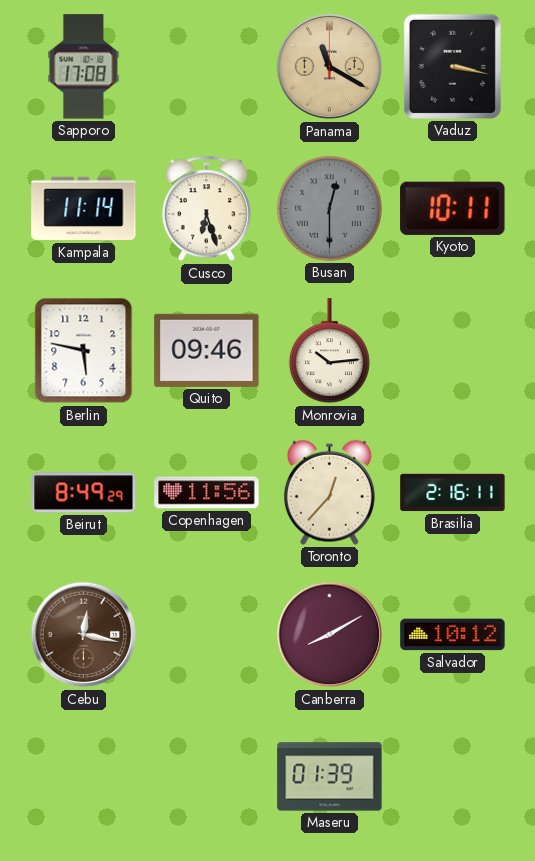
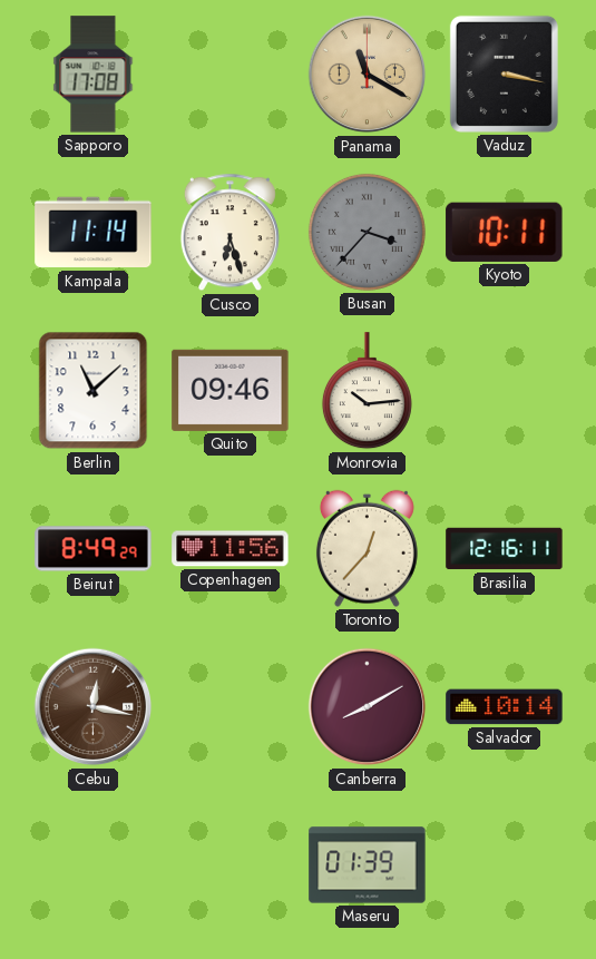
Busan: 12:30 -> 3:37 (367, 232)
Berlin: 5:47 -> 11:08 (94, 391)
Brasilia: 2:16 -> 12:16 (505, 549)
Salvador: 10:12 -> 10:14 (505, 707)
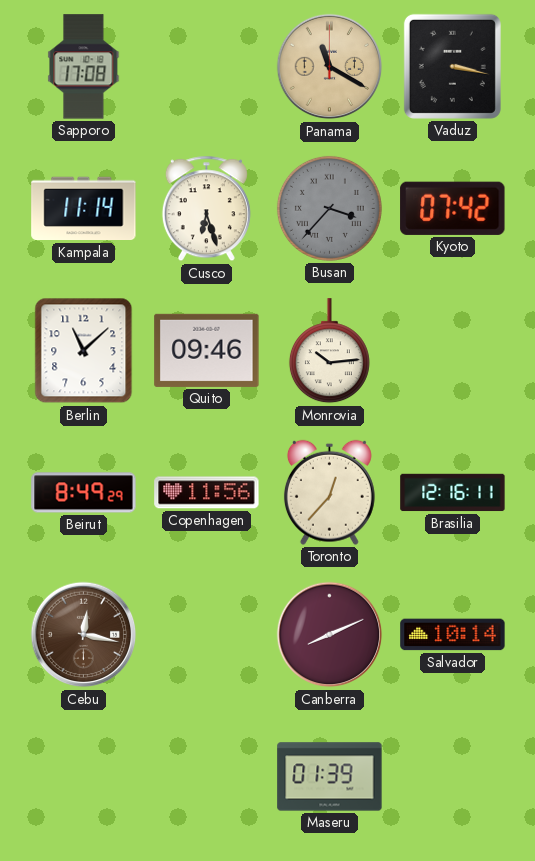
Kyoto: 10:11 -> 07:42 (453, 208)
Canberra: 8:10 -> 8:11 (330, 635)
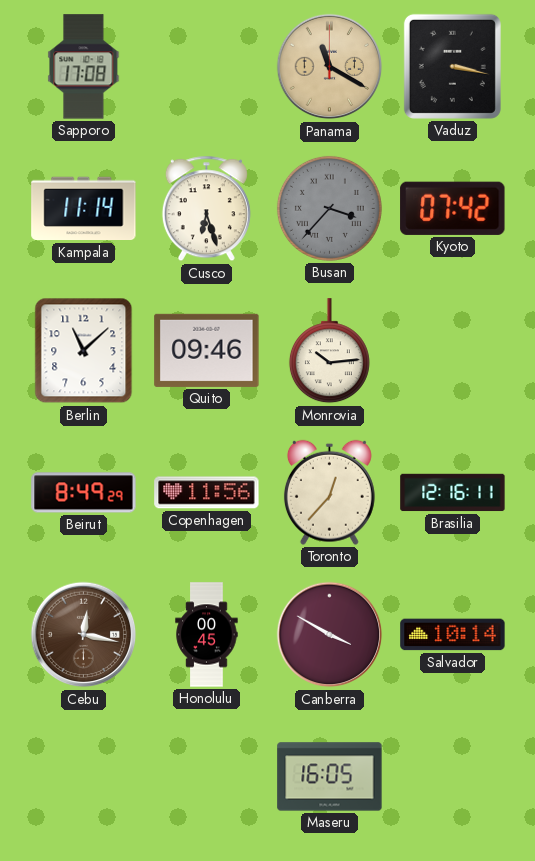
Honolulu: none -> 00:45 (207, 635)
Canberra: 8:11 -> 3:50 (330, 635)
Maseru: 01:39 -> 16:05 (330, 777)
